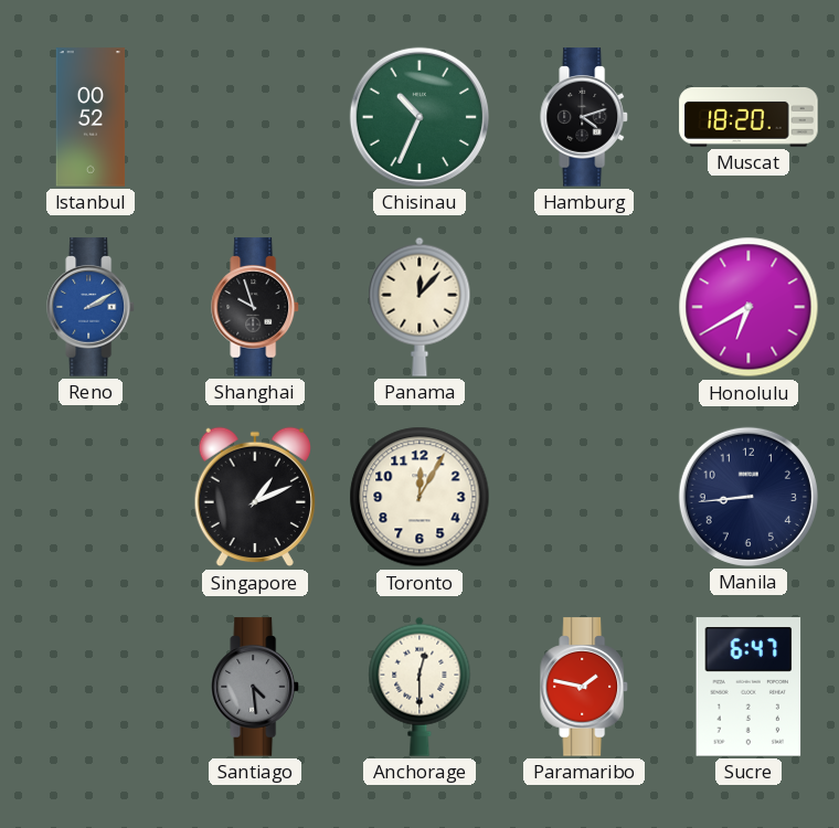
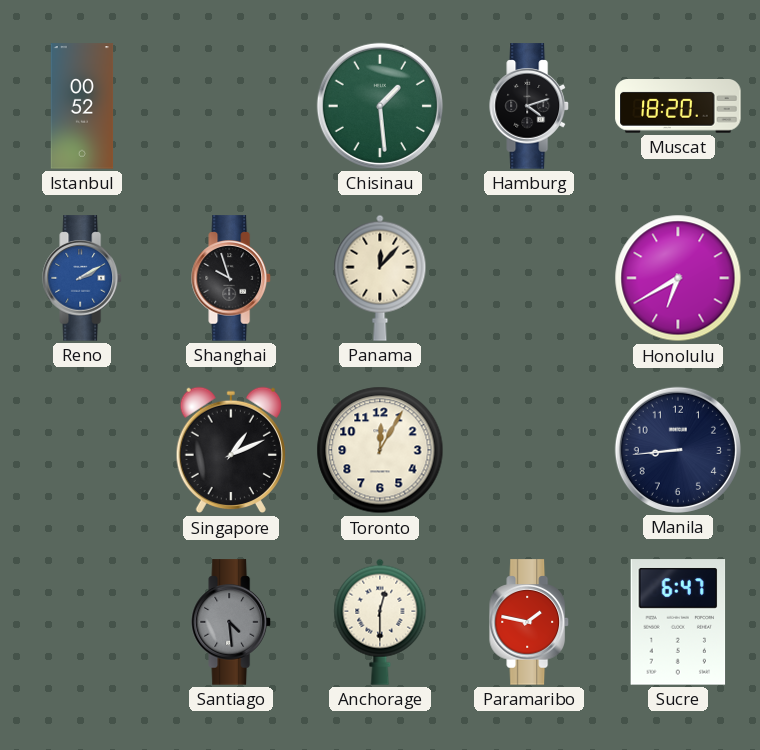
Chisinau: 10:34 -> 1:29 (380, 106)
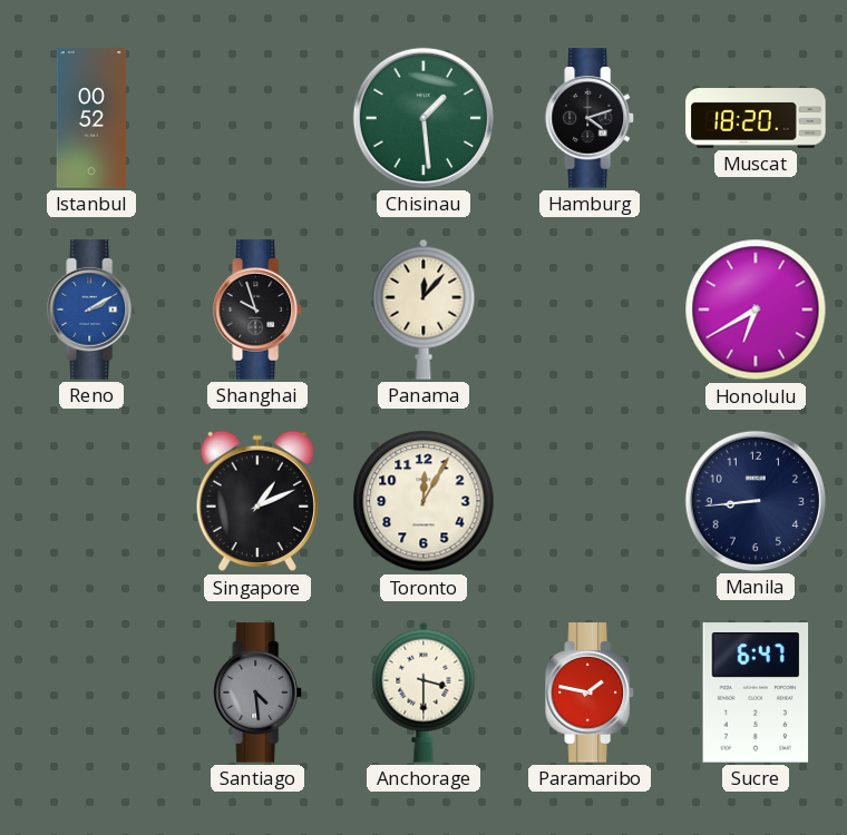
Anchorage: 12:30 -> 3:30 (423, 692)
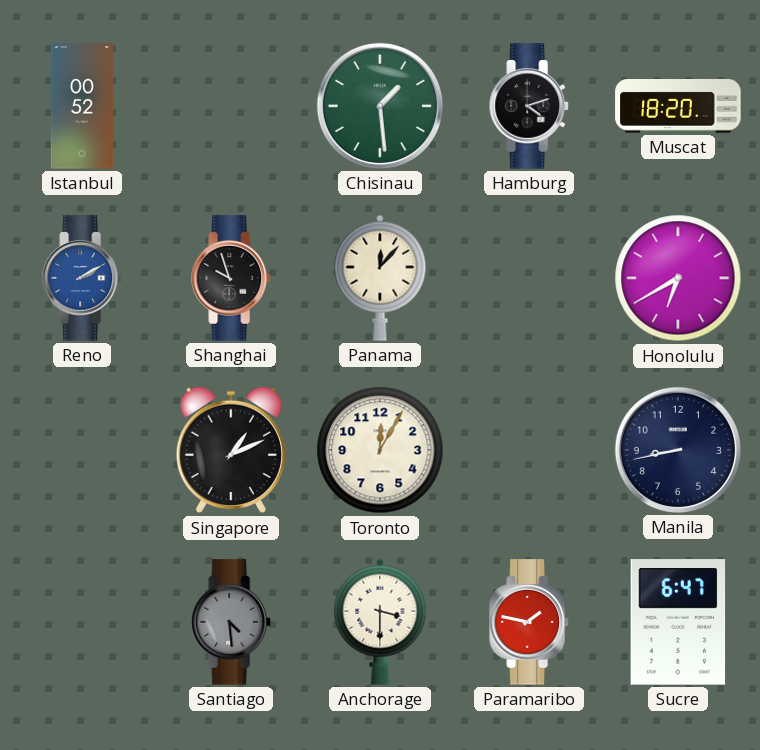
Manila: 8:44 -> 8:43 (678, 450)
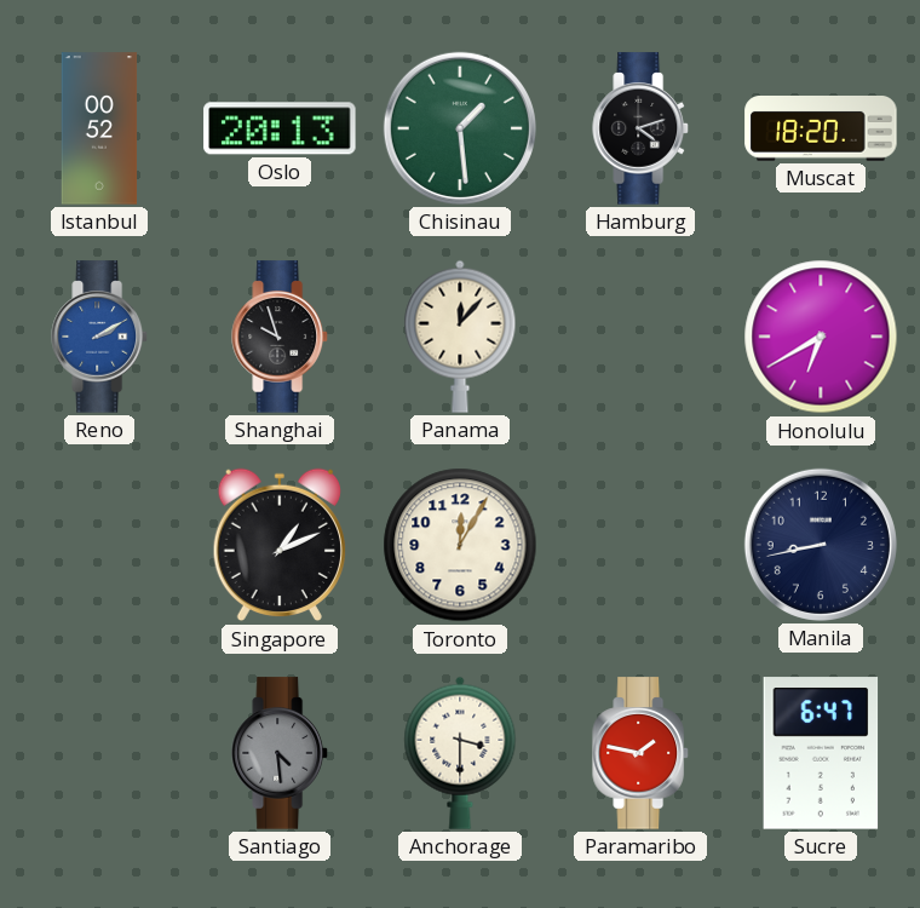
Oslo: none -> 20:13 (280, 128)
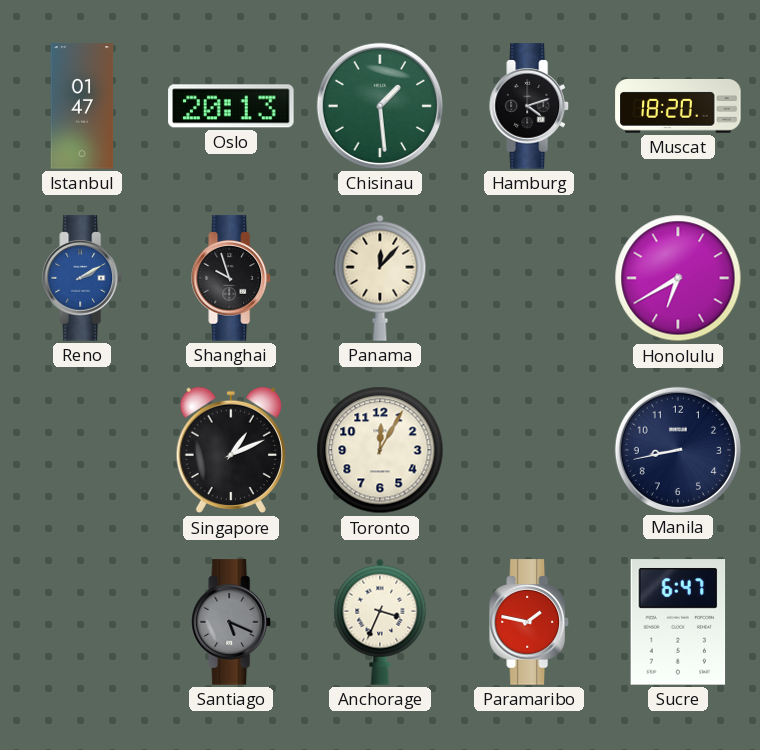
Istanbul: 00:52 -> 01:47 (82, 106)
Santiago: 4:29 -> 5:19 (231, 622)
Anchorage: 3:30 -> 3:34 (380, 622)
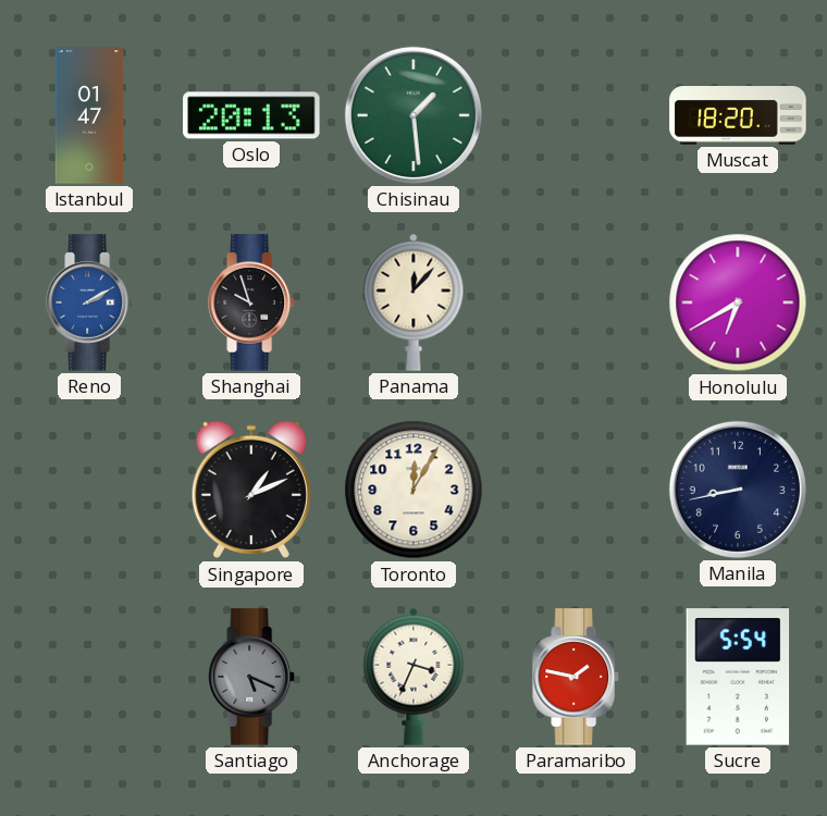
Hamburg: 4:12 -> none (529, 106)
Sucre: 6:47 -> 5:54 (738, 677)
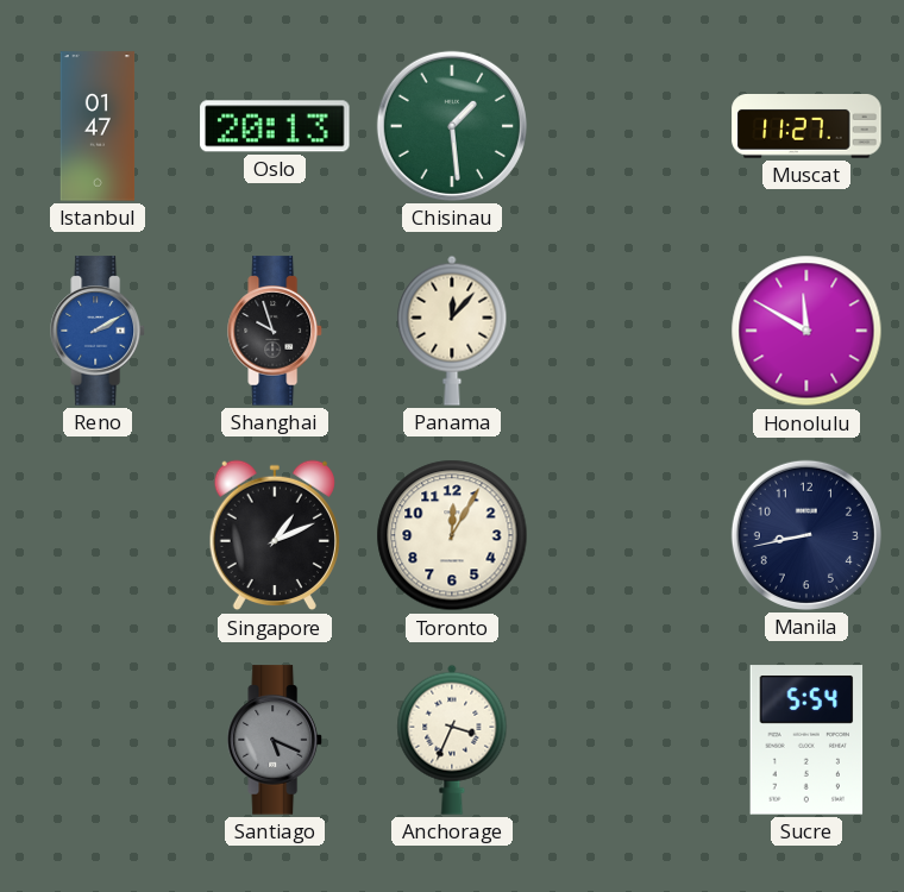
Muscat: 18:20 -> 11:27 (806, 127)
Honolulu: 6:40 -> 11:50 (806, 331)
Paramaribo: 1:47 -> none (576, 677)
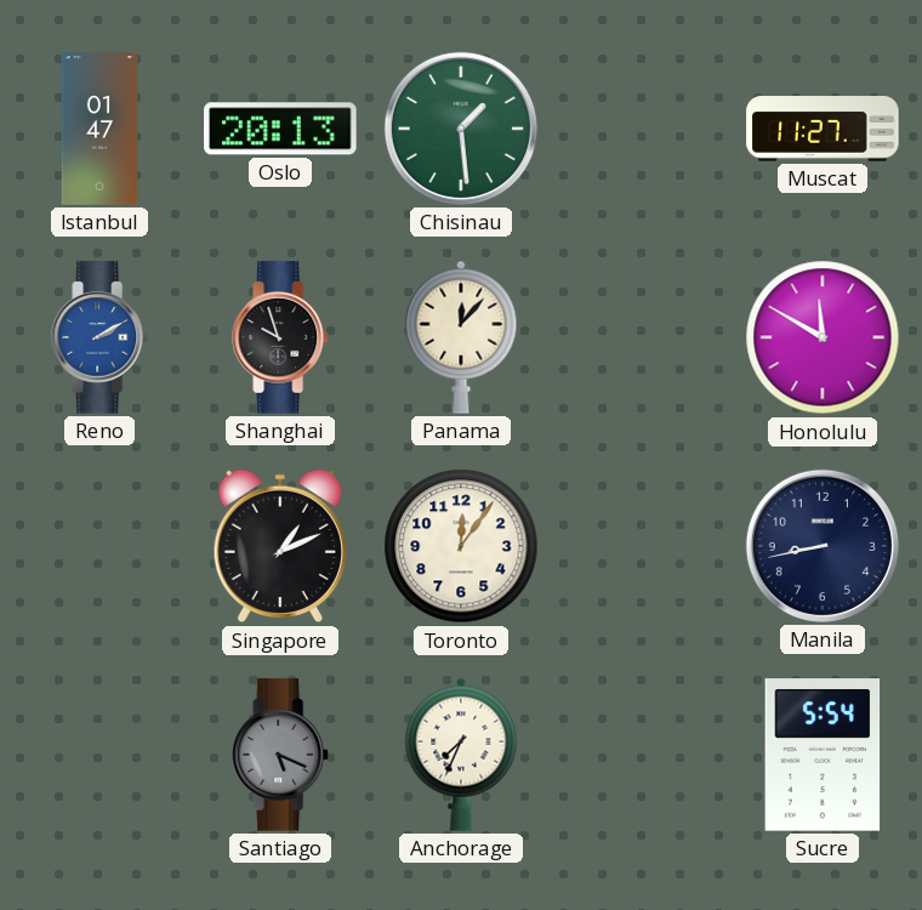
Toronto: 12:05 -> 12:06 (461, 546)
Anchorage: 3:34 -> 7:34 (461, 755)
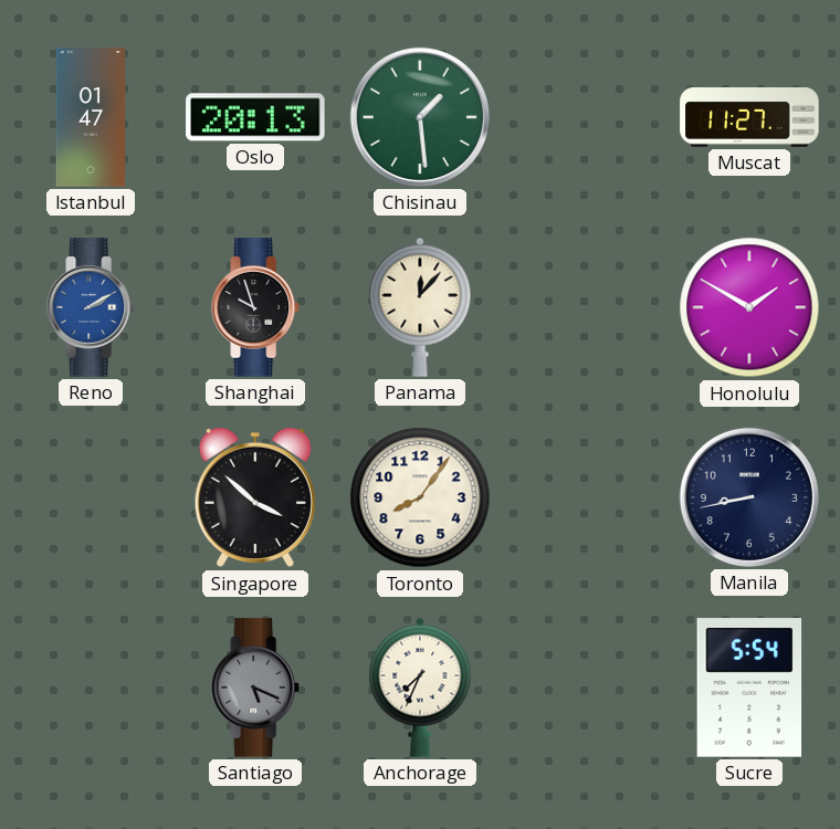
Honolulu: 11:50 -> 1:50 (749, 307)
Singapore: 1:11 -> 3:52 (255, 497)
Toronto: 12:06 -> 8:06 (420, 497)
